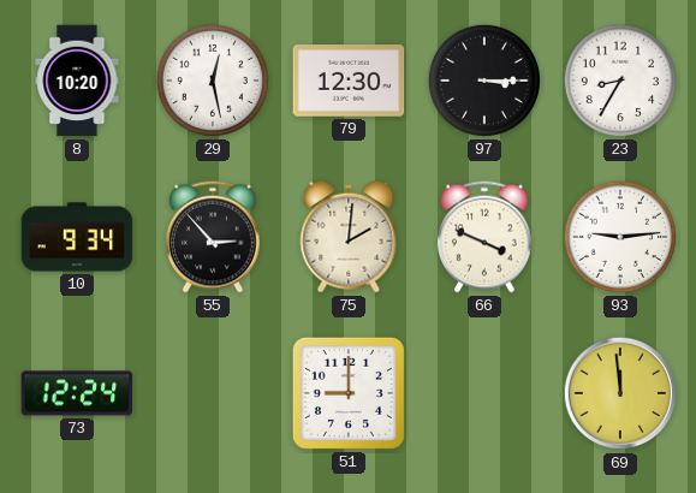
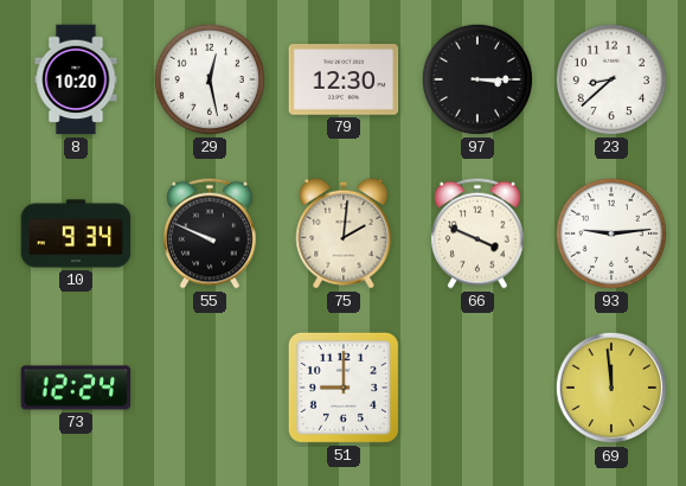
23: 8:35 -> 8:38 (611, 79)
55: 2:53 -> 9:49 (211, 234)
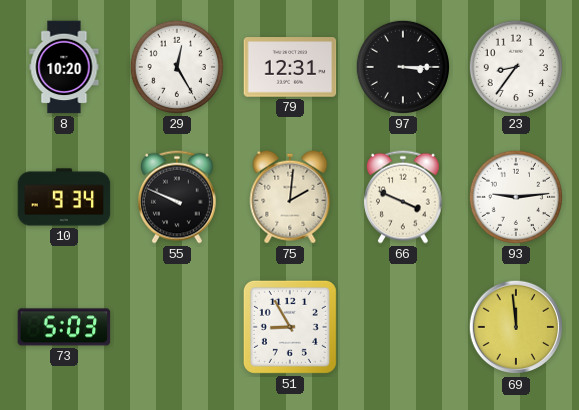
29: 12:28 -> 12:25 (177, 67)
79: 12:30 -> 12:31 (290, 67)
23: 8:38 -> 8:36 (516, 67)
73: 12:24 -> 5:03 (64, 327)
51: 9:00 -> 8:55 (290, 327)
